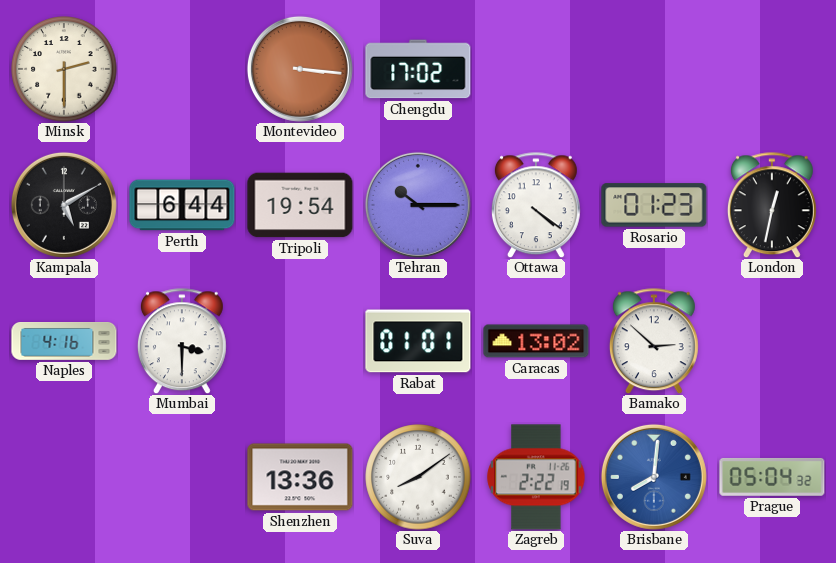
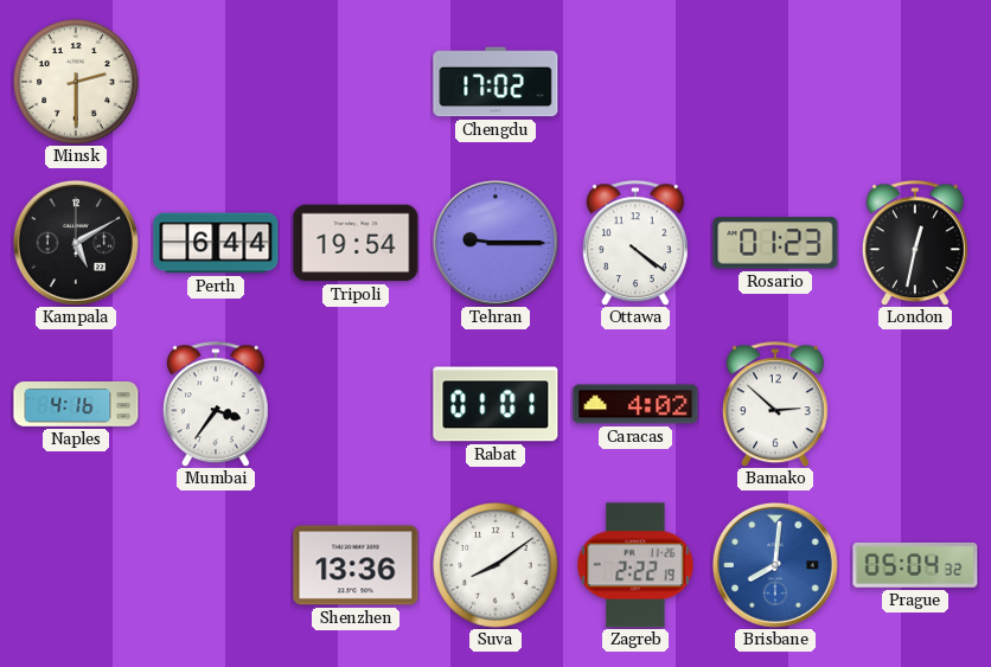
Montevideo: 3:16 -> none (300, 69)
Tehran: 10:15 -> 9:15 (495, 243)
Mumbai: 3:30 -> 3:36 (216, 404)
Caracas: 13:02 -> 4:02 (635, 404)
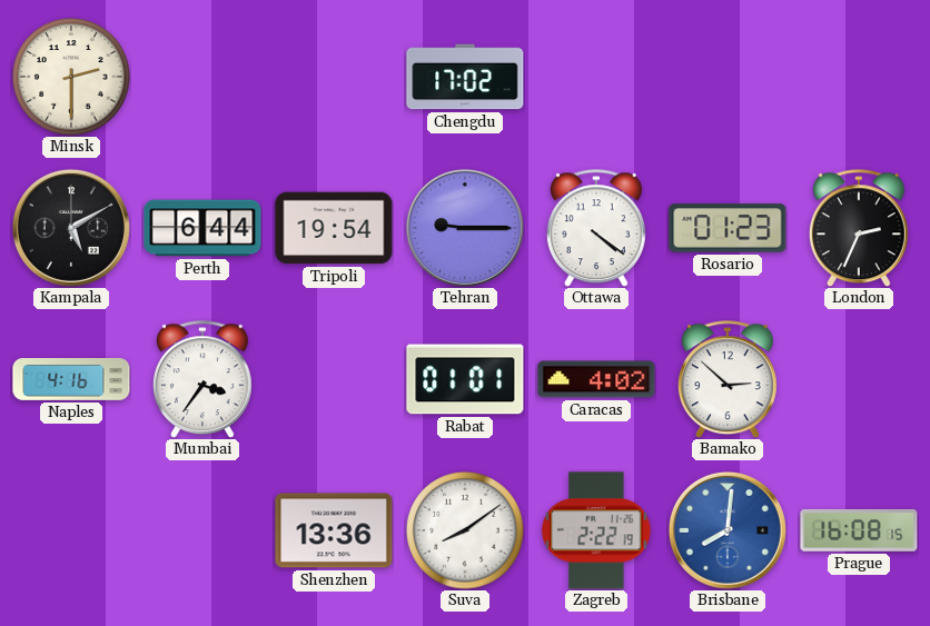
London: 12:32 -> 2:34 (859, 228)
Prague: 05:04 -> 16:08 (859, 530)
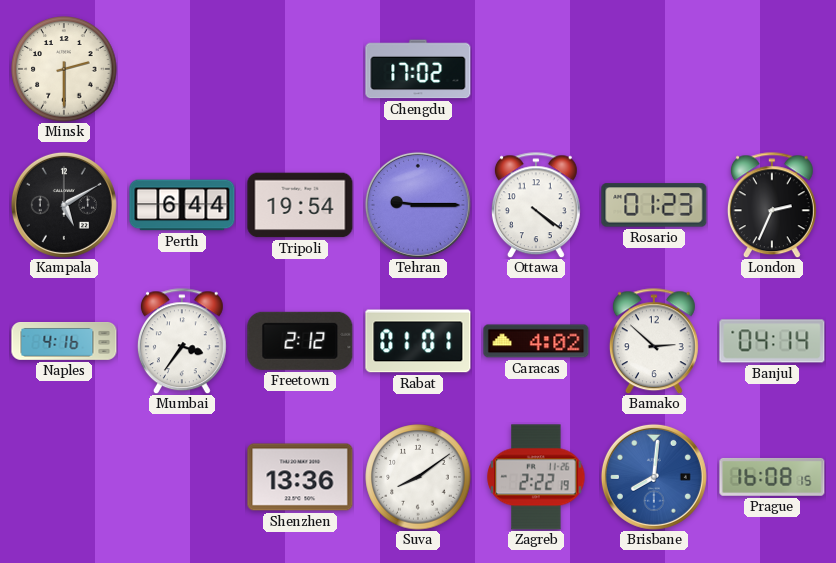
Freetown: none -> 2:12 (300, 341)
Banjul: none -> 04:14 (772, 341)
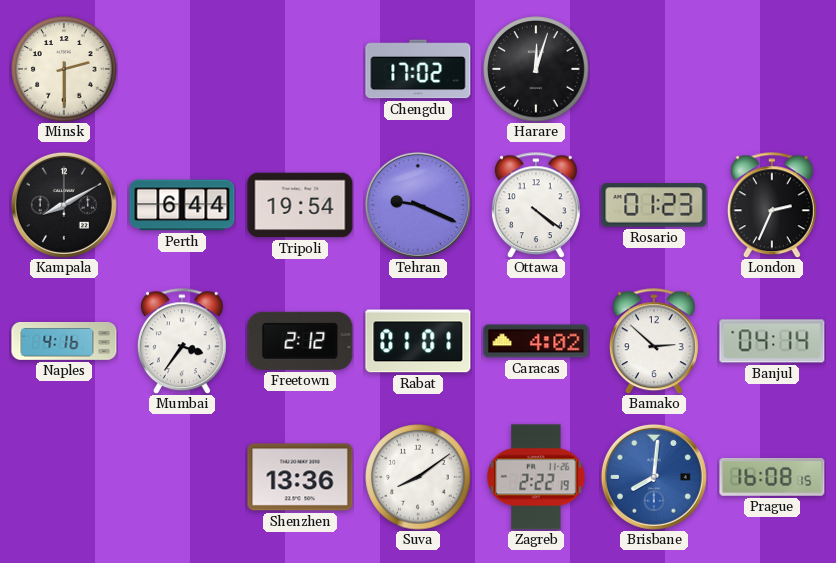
Harare: none -> 12:03 (536, 69)
Kampala: 5:10 -> 8:10 (64, 205)
Tehran: 9:15 -> 9:19 (418, 205)
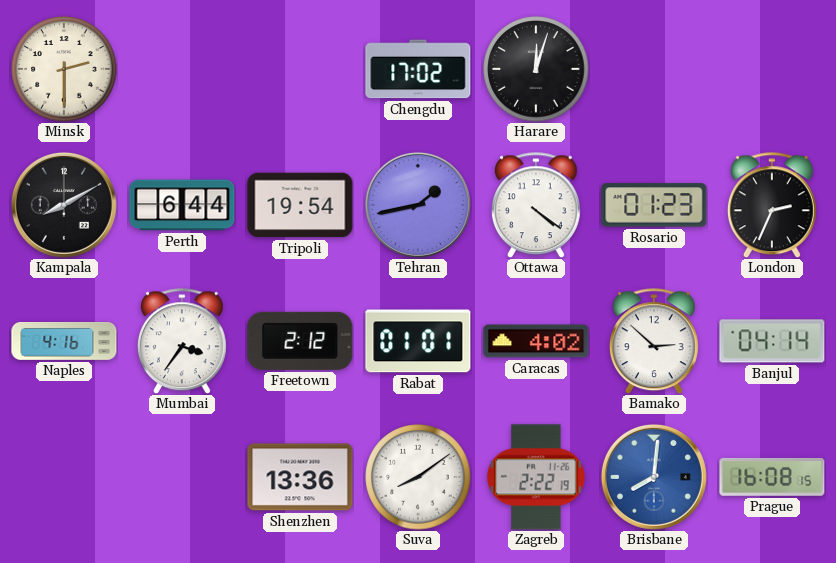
Tehran: 9:19 -> 1:43 (418, 205)
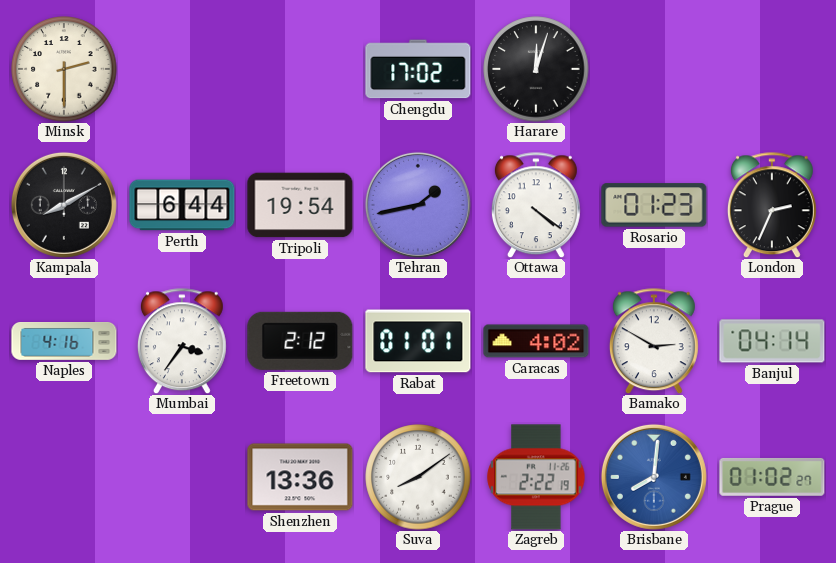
Bamako: 2:52 -> 2:50 (654, 341)
Prague: 16:08 -> 01:02 (772, 477)
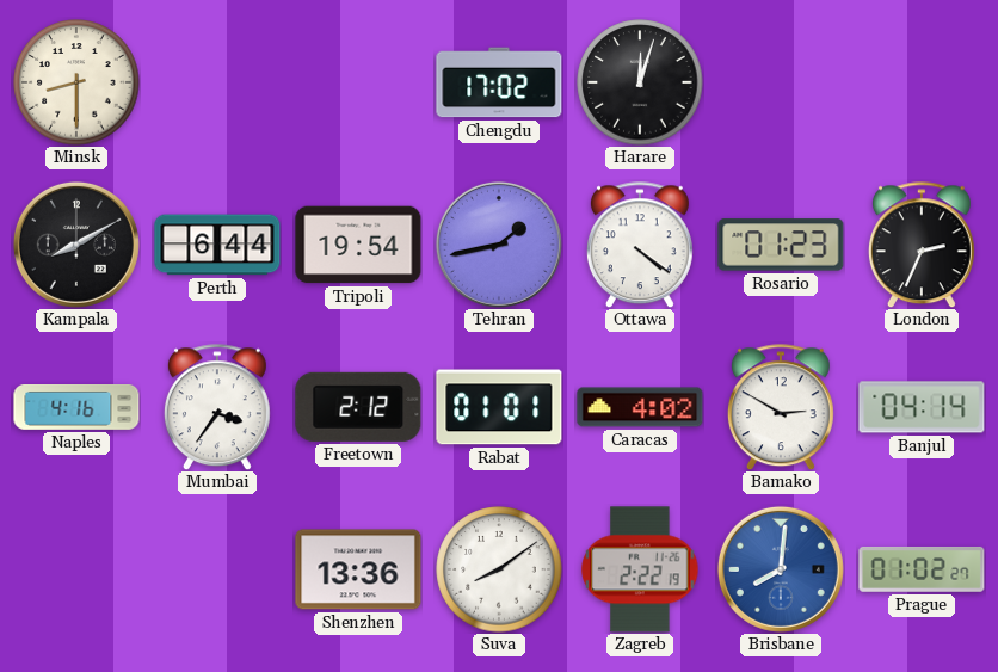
Minsk: 2:30 -> 8:30 (76, 82)
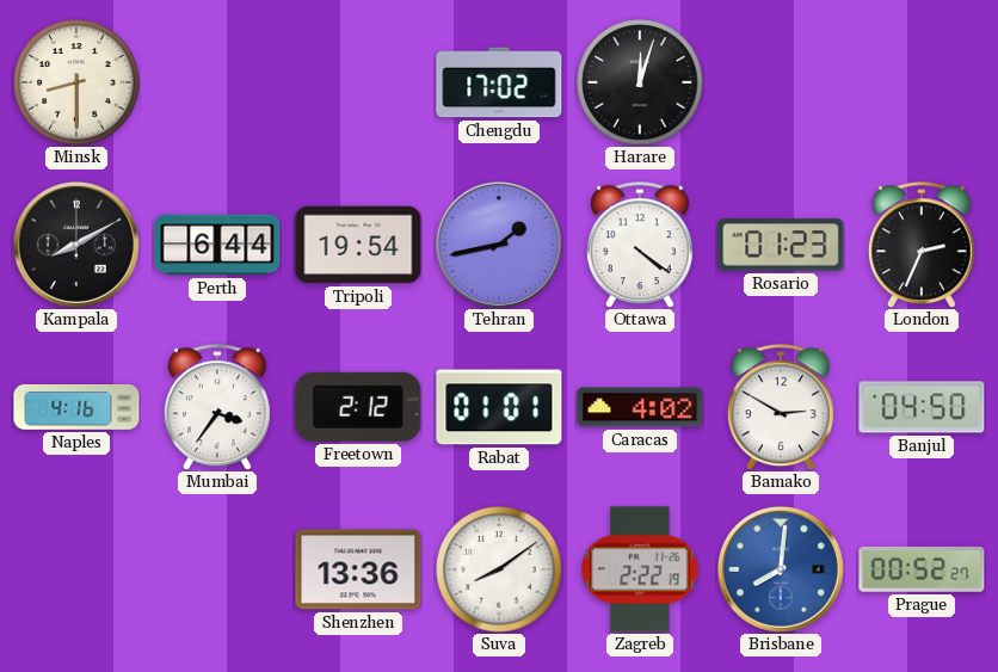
Banjul: 04:14 -> 04:50 (922, 407)
Prague: 01:02 -> 00:52 (922, 569)
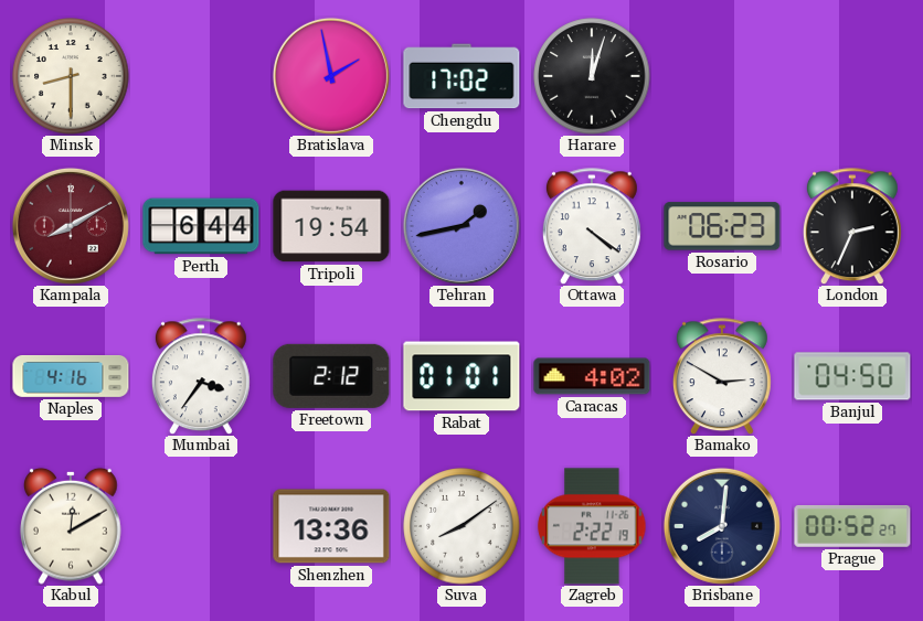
Bratislava: none -> 1:58 (331, 76)
Kampala dial: black -> burgundy (71, 226)
Rosario: 01:23 -> 06:23 (722, 226)
Kabul: none -> 12:10 (71, 526)
Brisbane dial: blue -> navy (722, 526)
